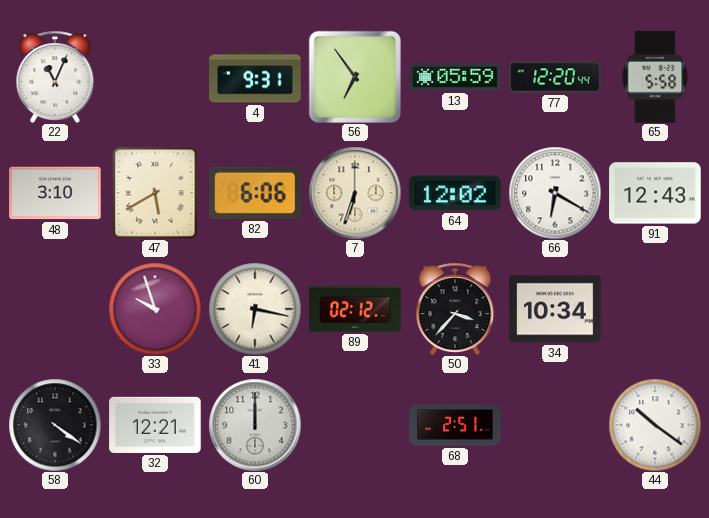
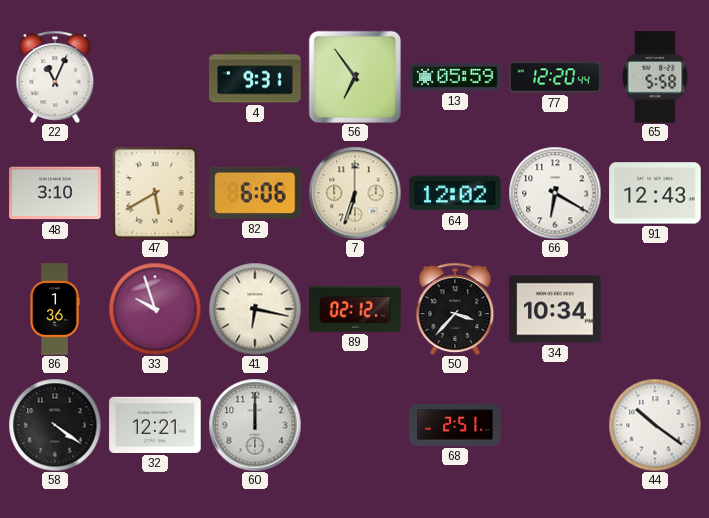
86: none -> 1:36 (55, 309)
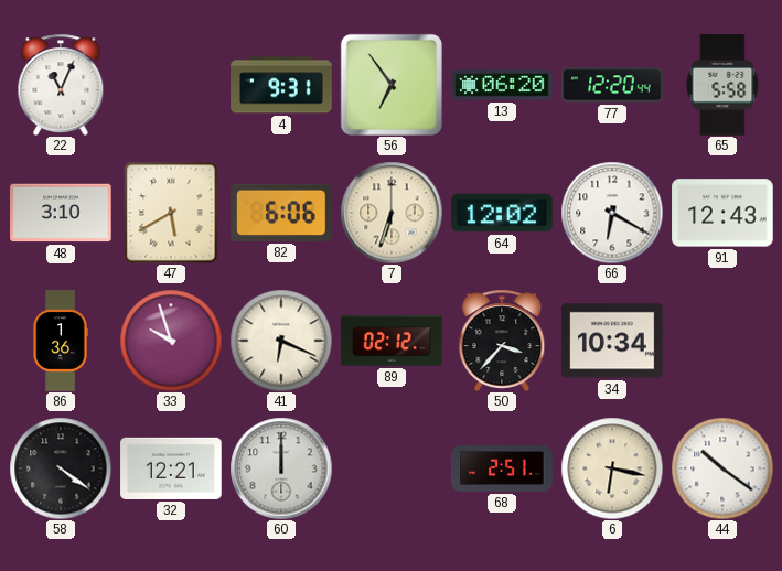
13: 05:59 -> 06:20 (502, 85)
41: 6:17 -> 6:19 (281, 341)
6: none -> 6:17 (612, 468)
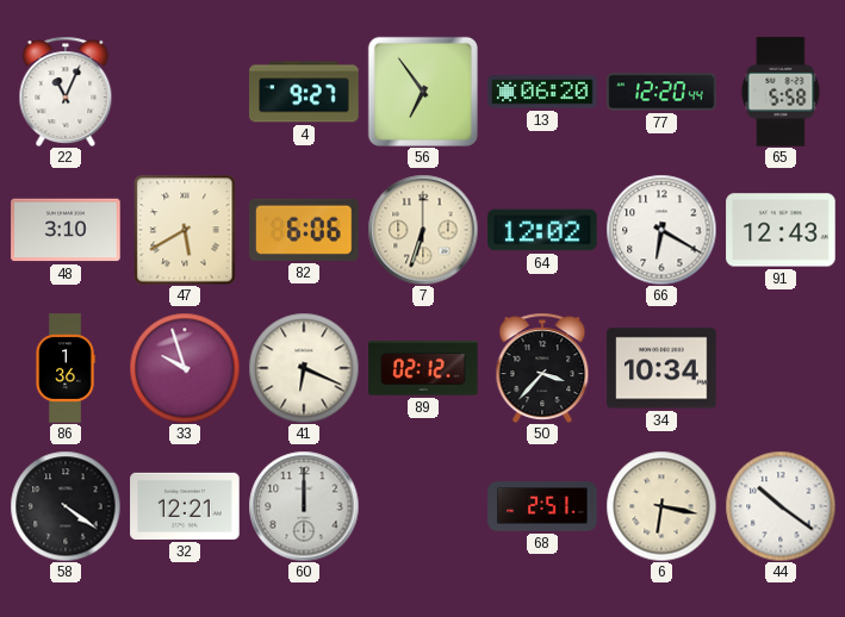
4: 9:31 -> 9:27 (304, 92)
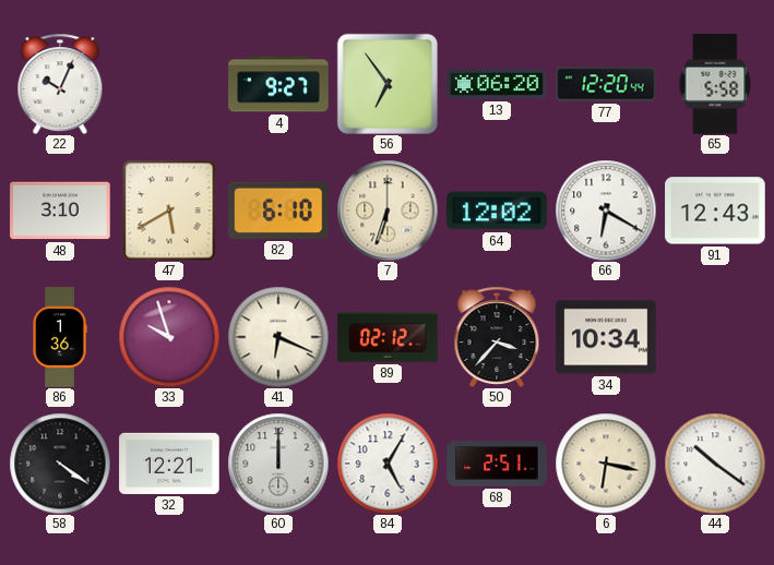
22: 11:04 -> 10:04 (60, 83)
82: 6:06 -> 6:10 (278, 211)
84: none -> 5:05 (388, 464)
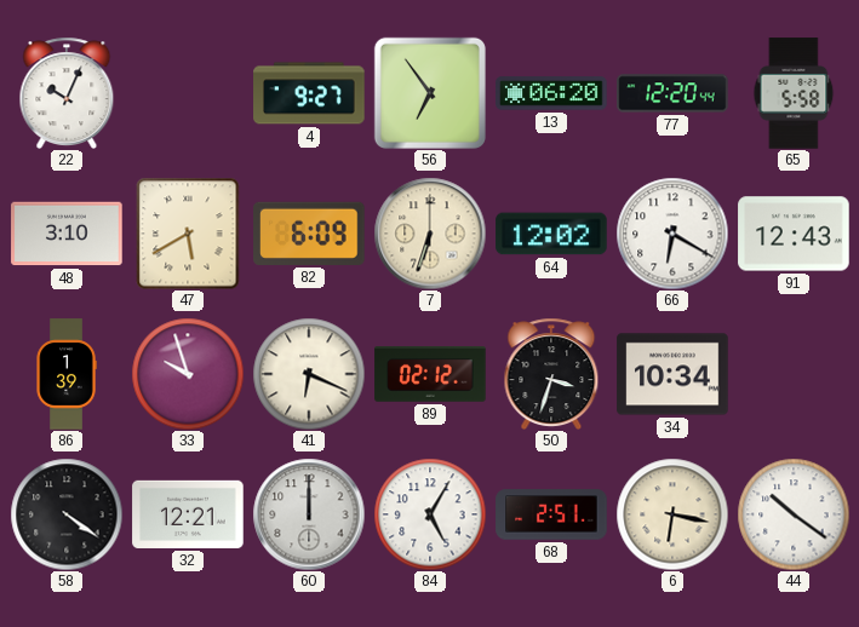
82: 6:10 -> 6:09 (309, 234)
86: 1:36 -> 1:39 (67, 374)
50: 3:37 -> 3:33 (551, 373)
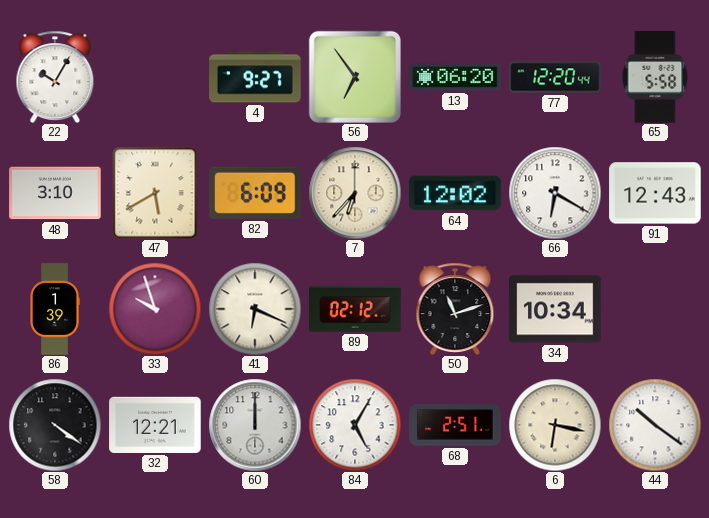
22: 10:04 -> 10:05 (55, 76)
7: 6:33 -> 6:37 (355, 193)
50: 3:33 -> 11:12 (455, 308)
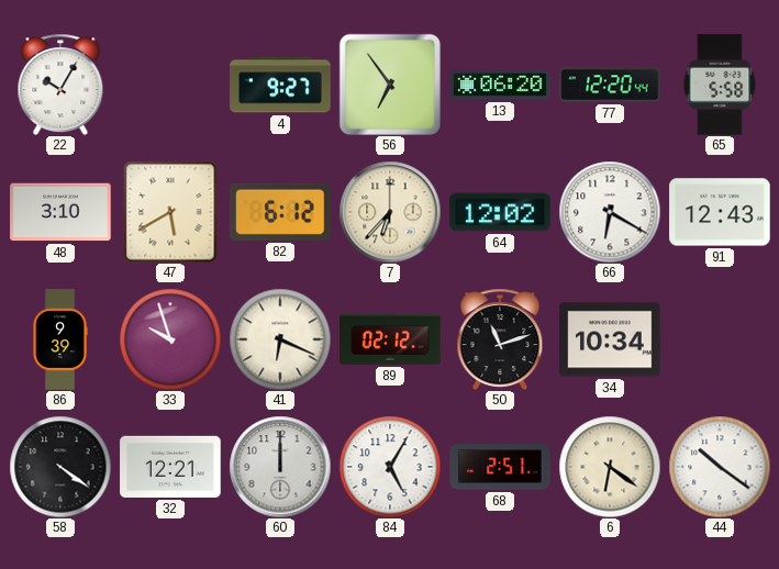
82: 6:09 -> 6:12 (280, 212)
86: 1:39 -> 9:39 (60, 339)
6: 6:17 -> 6:21 (610, 467)
